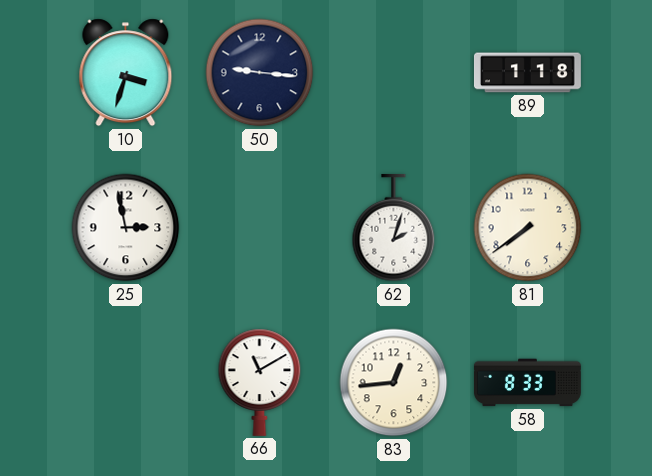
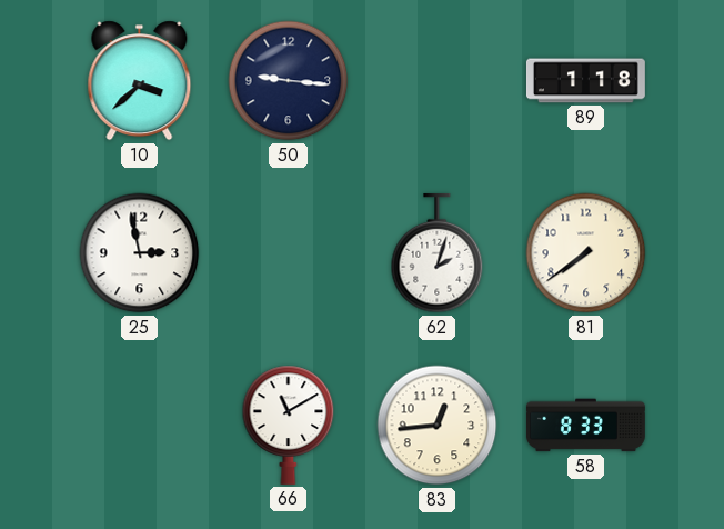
10: 3:33 -> 3:38 (140, 81)
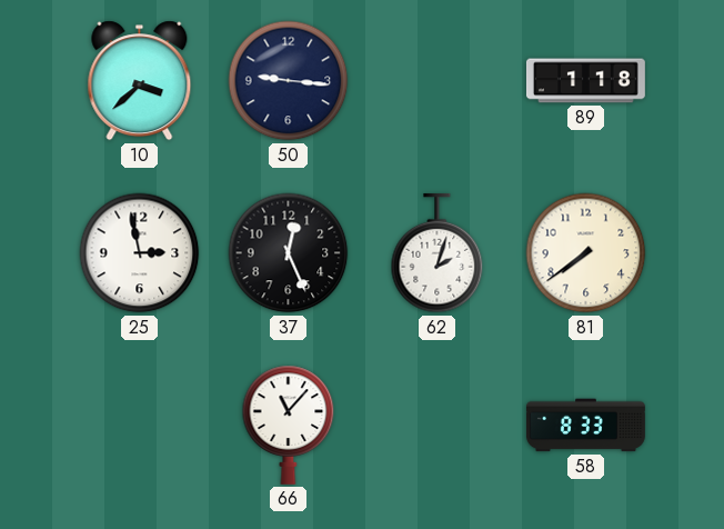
37: none -> 12:26 (289, 253)
66: 11:10 -> 11:07 (289, 425)
83: 12:44 -> none (438, 426)
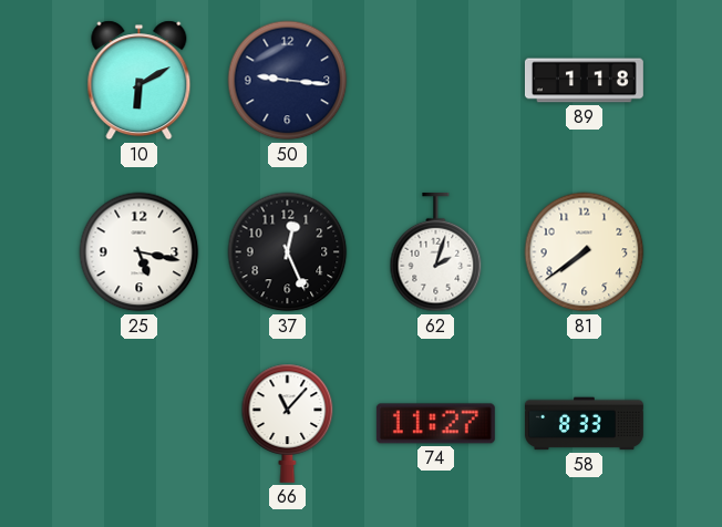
10: 3:38 -> 6:10 (140, 81)
25: 2:58 -> 5:17 (140, 252)
74: none -> 11:27 (435, 424)
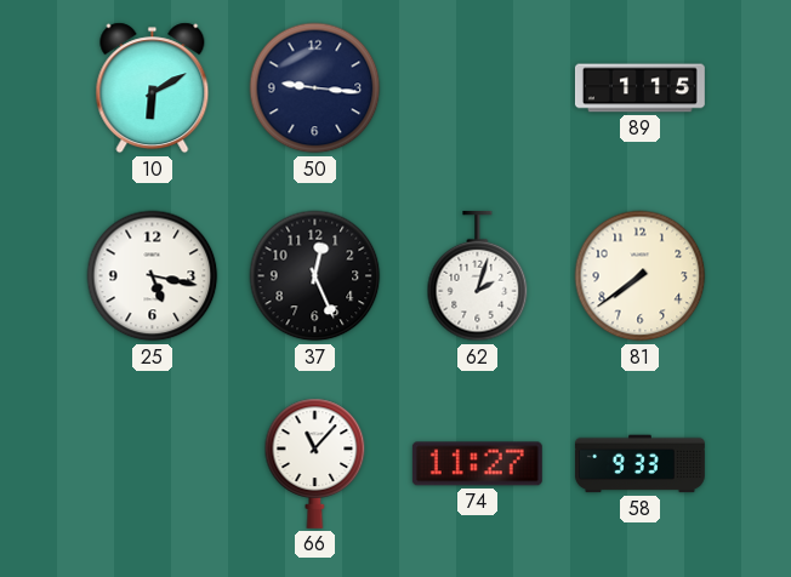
89: 1:18 -> 1:15 (639, 88)
58: 8:33 -> 9:33 (639, 464)
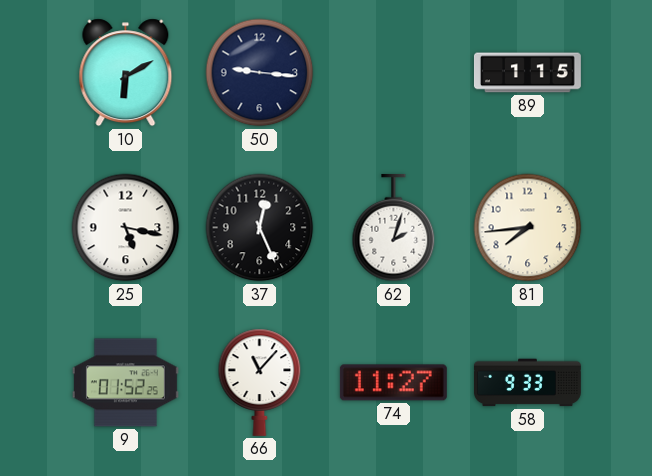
81: 7:39 -> 7:44 (528, 228)
9: none -> 01:52 (125, 383)
